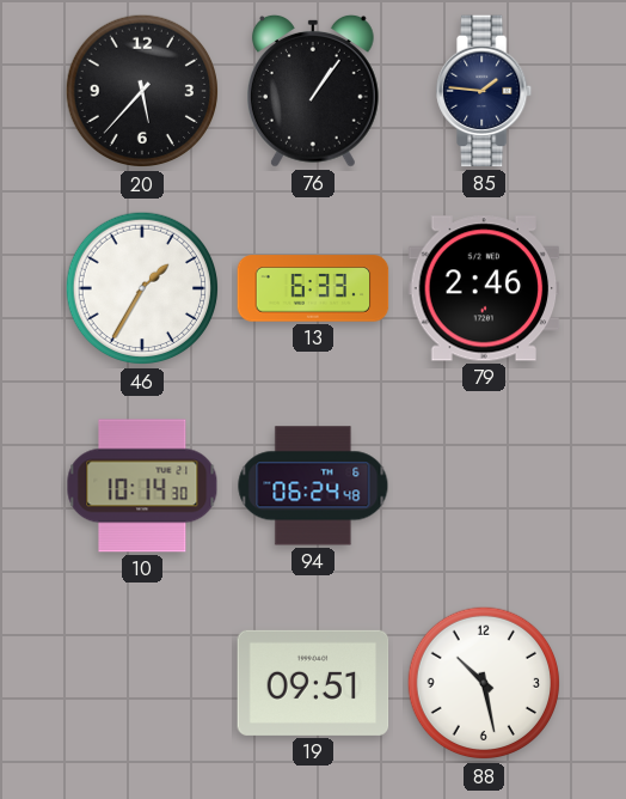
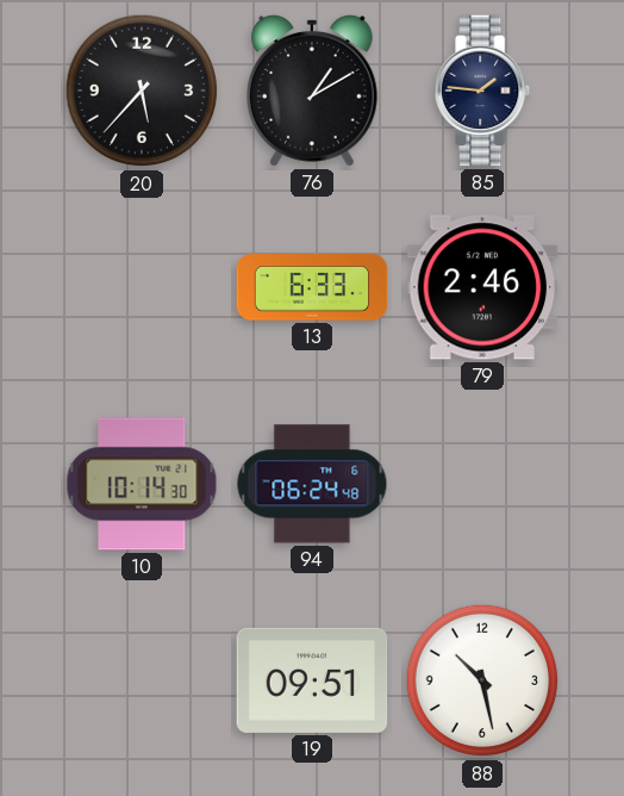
76: 1:06 -> 1:10 (313, 91)
46: 1:35 -> none (142, 288)
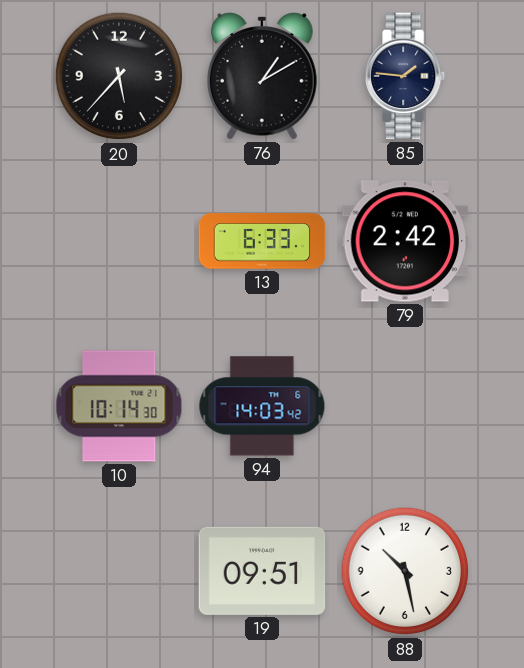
79: 2:46 -> 2:42 (405, 241)
94: 06:24 -> 14:03 (262, 406)
